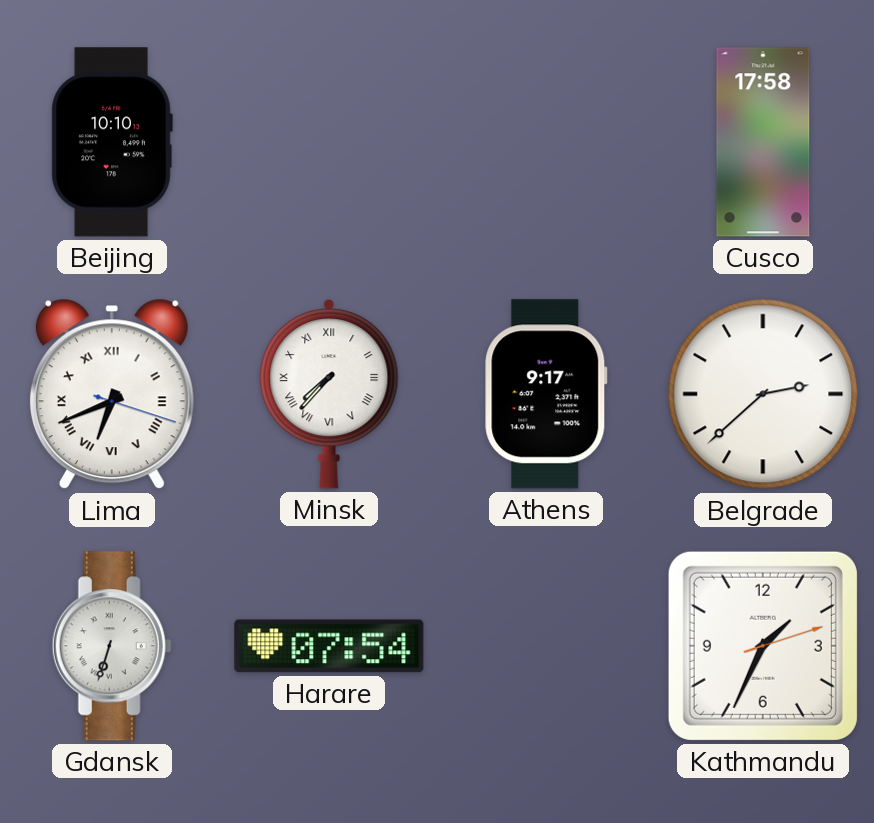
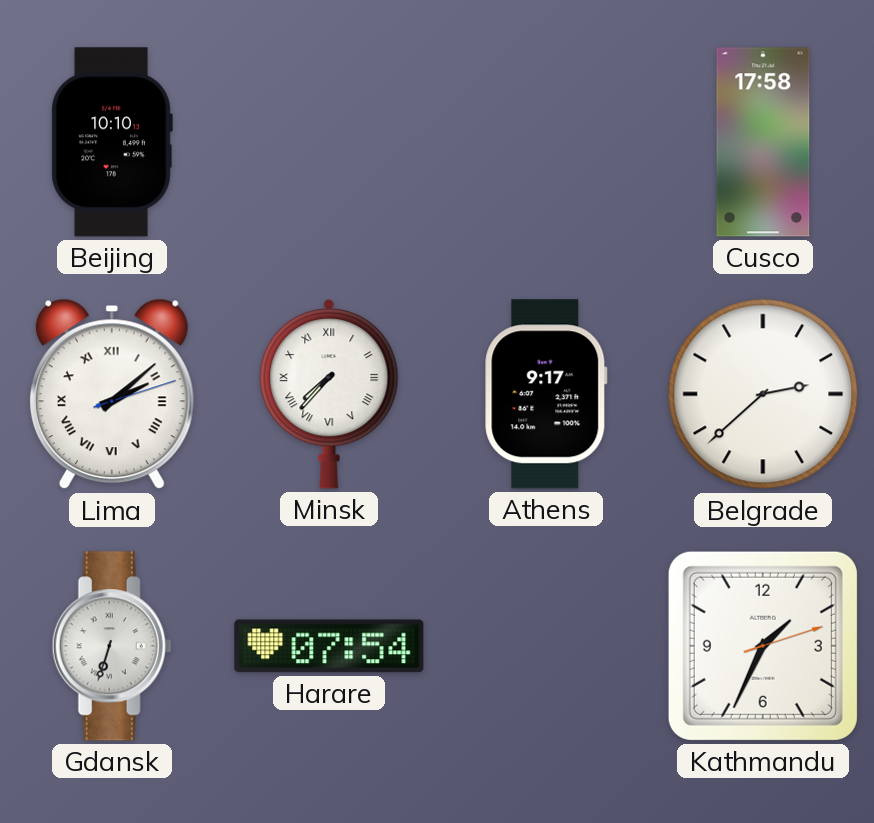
Lima: 6:41 -> 2:08 (112, 394)
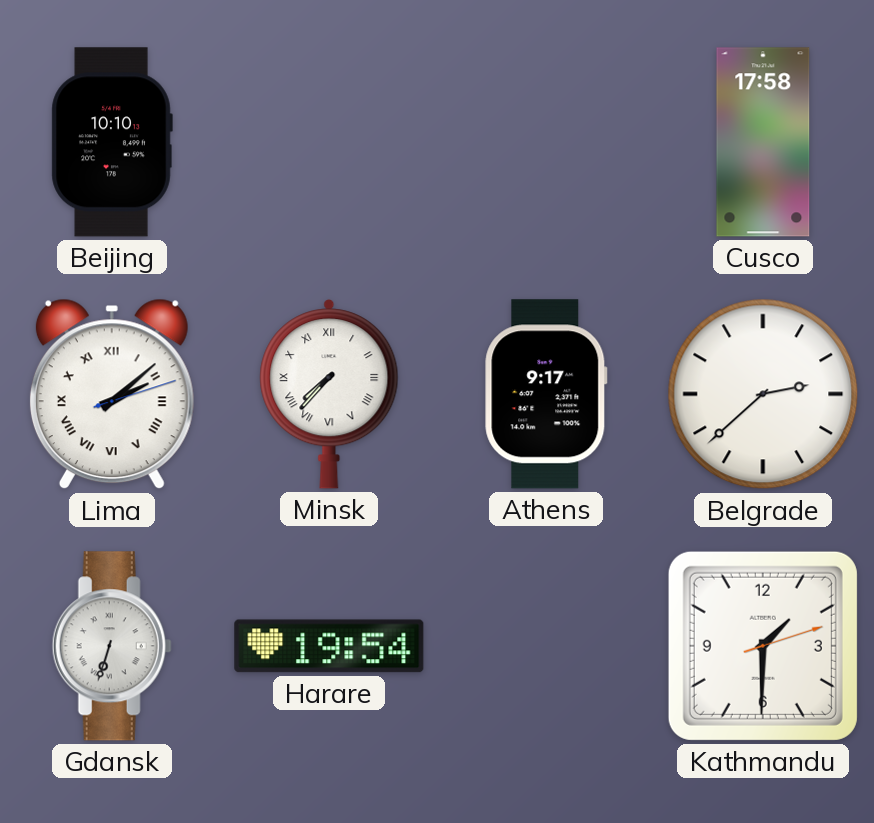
Harare: 07:54 -> 19:54 (329, 646)
Kathmandu: 1:34 -> 1:30 (763, 646)
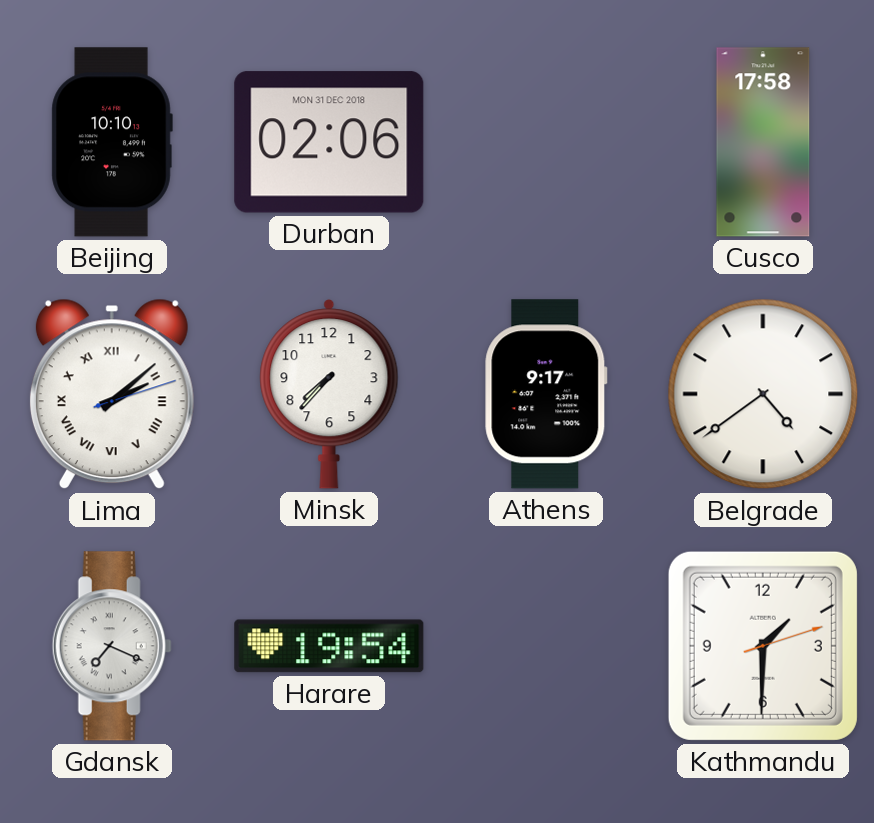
Durban: none -> 02:06 (329, 142)
Minsk numerals: Roman -> Arabic (329, 394)
Belgrade: 2:38 -> 4:39 (763, 394)
Gdansk: 6:33 -> 7:19 (112, 646)
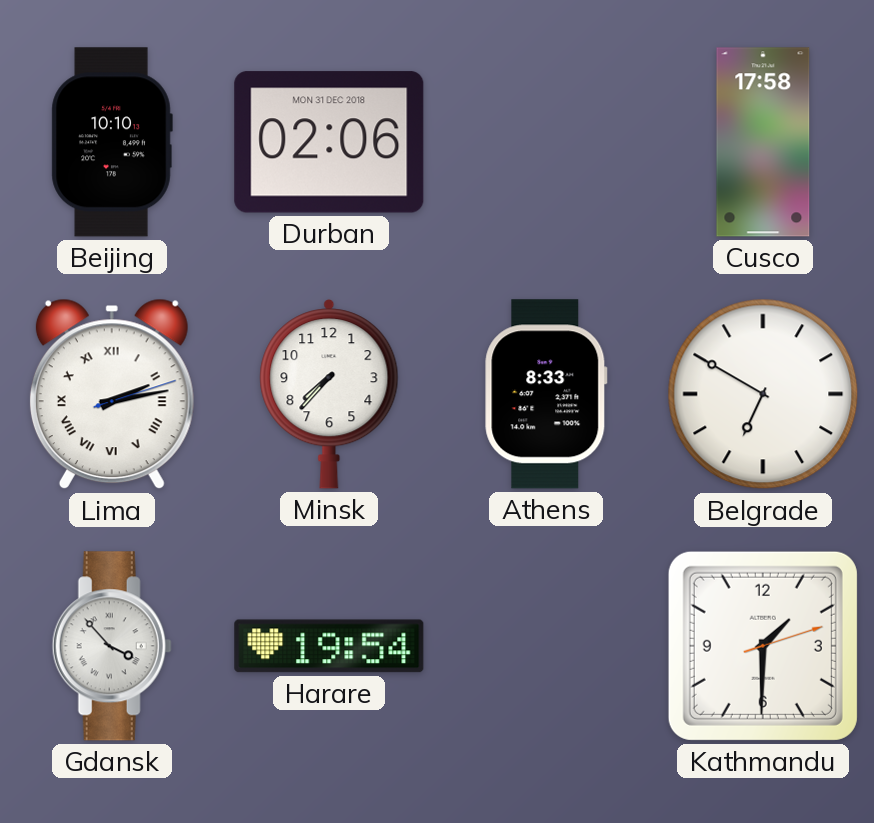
Lima: 2:08 -> 2:13 (112, 394)
Athens: 9:17 -> 8:33 (546, 394)
Belgrade: 4:39 -> 6:50 (763, 394)
Gdansk: 7:19 -> 3:53 (112, 646)
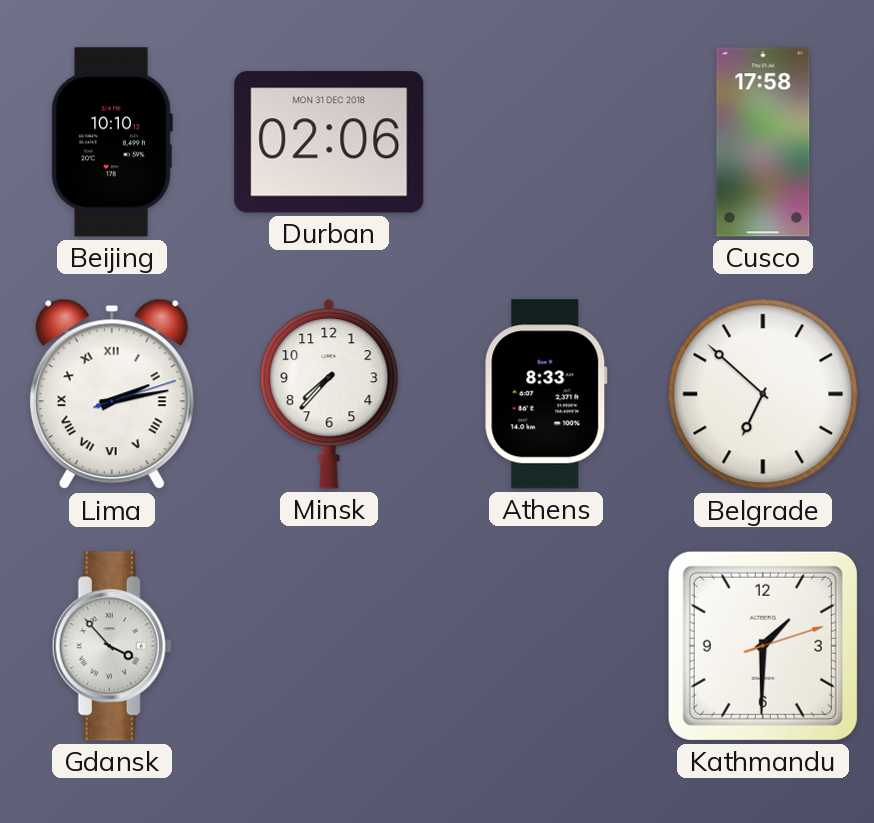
Belgrade: 6:50 -> 6:52 (763, 394)
Harare: 19:54 -> none (329, 646)
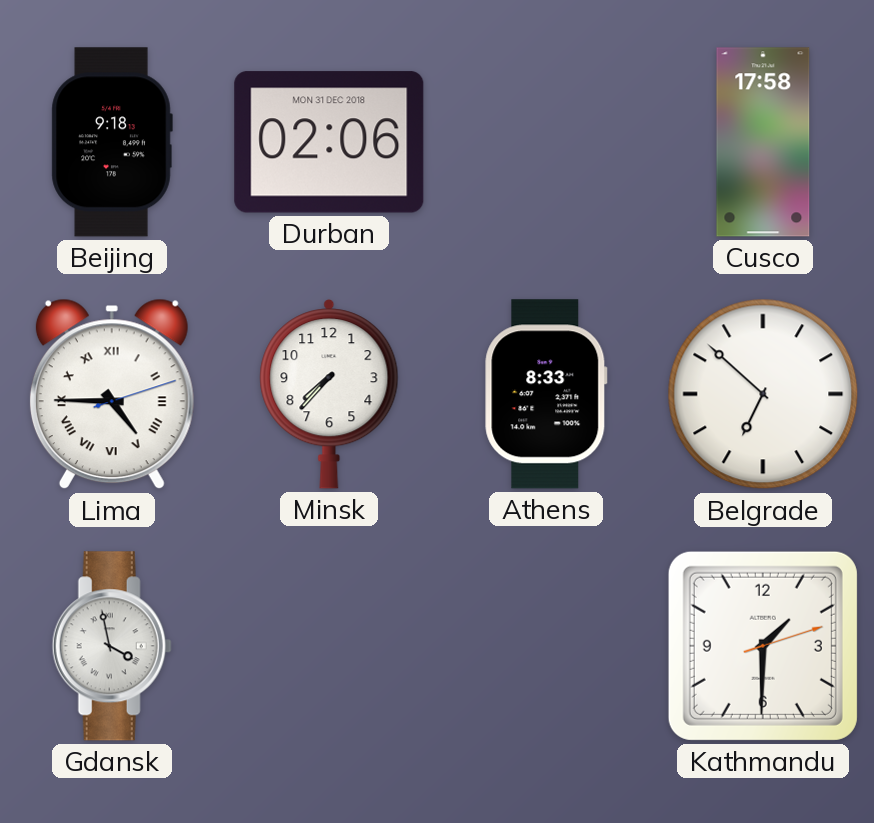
Beijing: 10:10 -> 9:18 (112, 142)
Lima: 2:13 -> 4:45 (112, 394)
Gdansk: 3:53 -> 3:58 (112, 646)
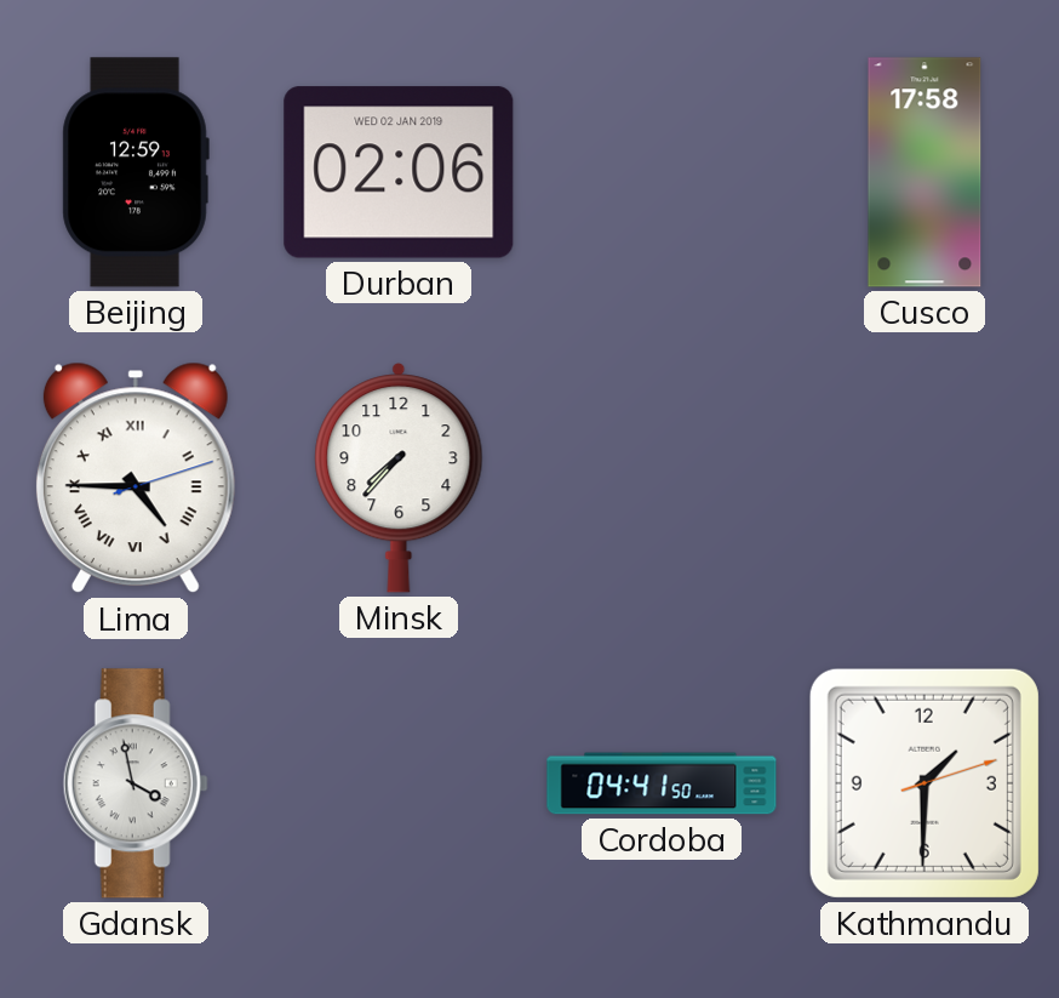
Beijing: 9:18 -> 12:59 (136, 172)
Durban date: MON 31 DEC 2018 -> WED 02 JAN 2019 (399, 172)
Athens: 8:33 -> none (546, 394)
Belgrade: 6:52 -> none (763, 394)
Cordoba: none -> 04:41 (662, 783)
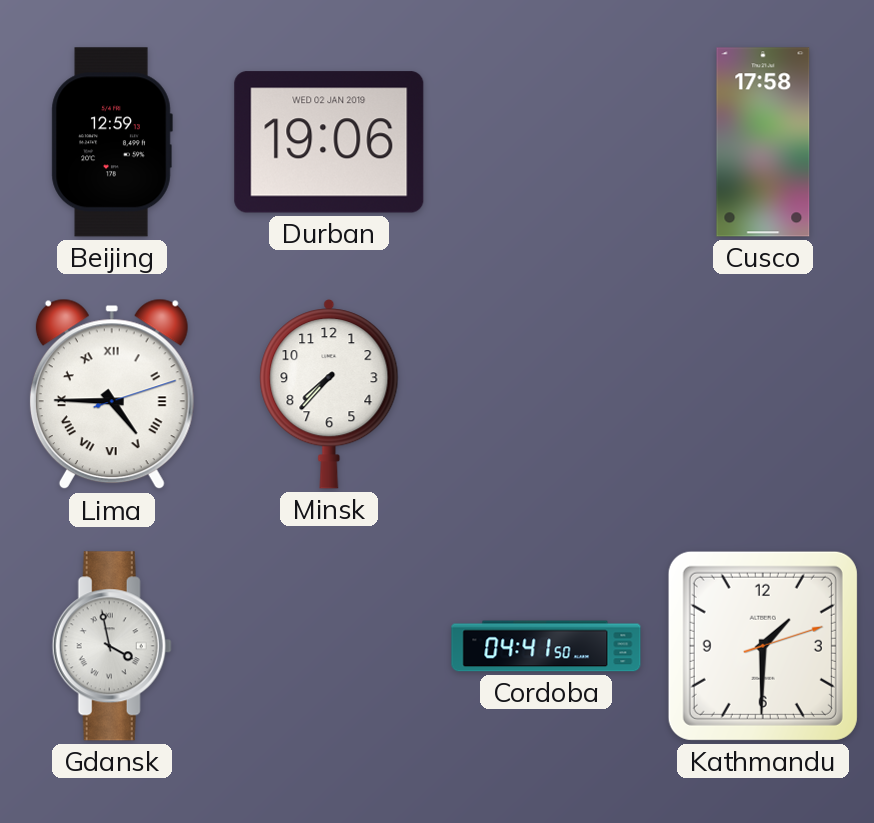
Durban: 02:06 -> 19:06 (329, 142)
